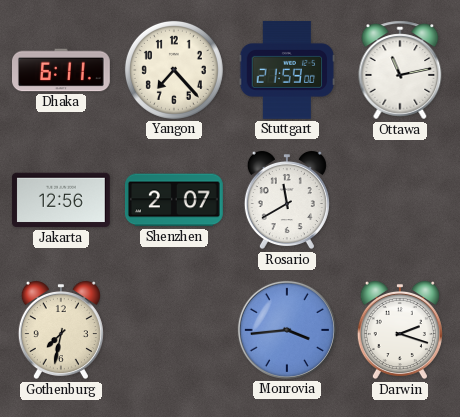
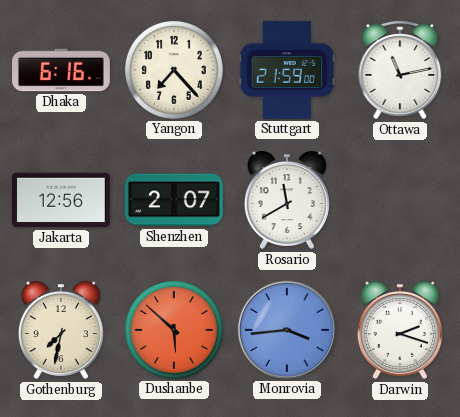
Dhaka: 6:11 -> 6:16 (62, 70)
Dushanbe: none -> 5:52 (174, 330)
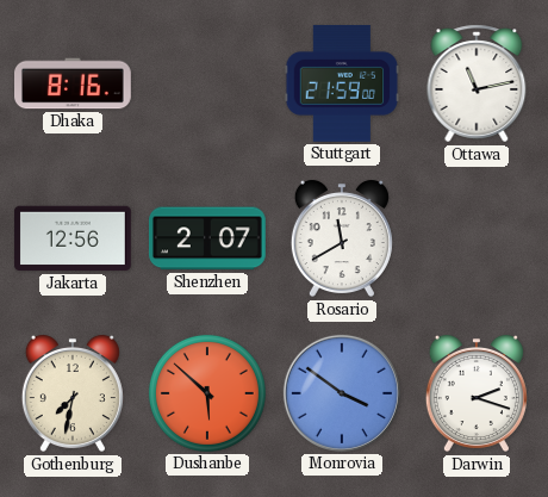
Dhaka: 6:16 -> 8:16 (74, 83)
Yangon: 7:23 -> none (174, 70)
Monrovia: 3:44 -> 3:51 (342, 393)
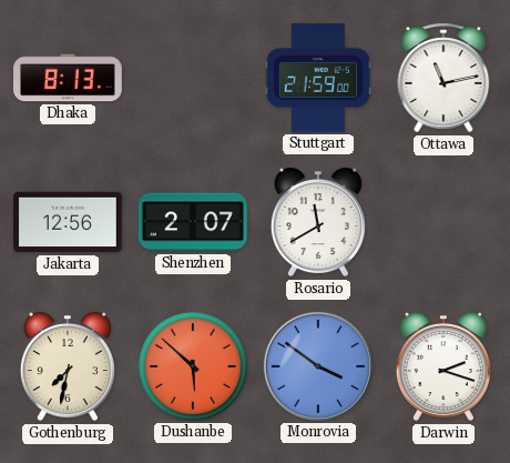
Dhaka: 8:16 -> 8:13 (69, 78)
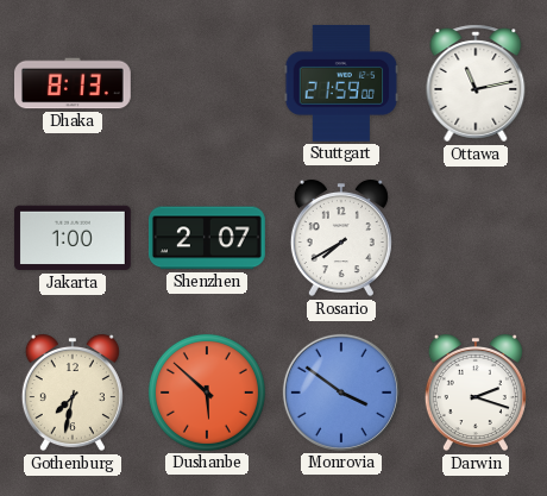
Jakarta: 12:56 -> 1:00 (73, 238)
Rosario: 11:40 -> 7:40 (341, 238)
